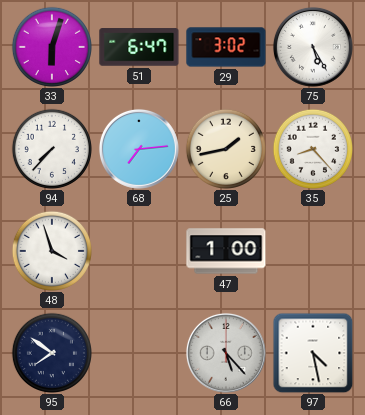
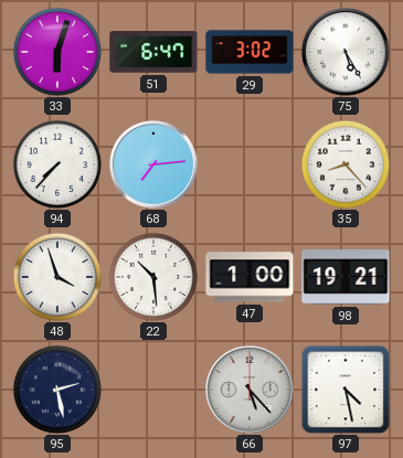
25: 1:43 -> none (226, 149)
22: none -> 10:29 (153, 277)
98: none -> 19:21 (346, 278)
95: 7:51 -> 2:28 (57, 390)
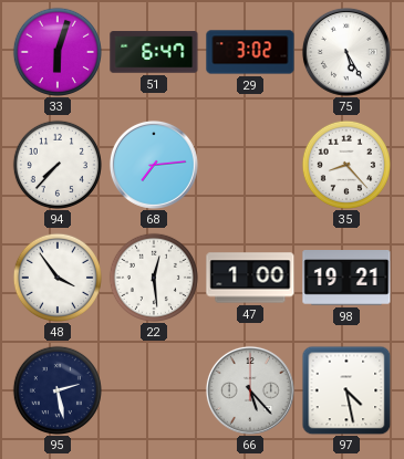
48: 3:57 -> 3:54 (58, 278)
22: 10:29 -> 12:29 (154, 278)
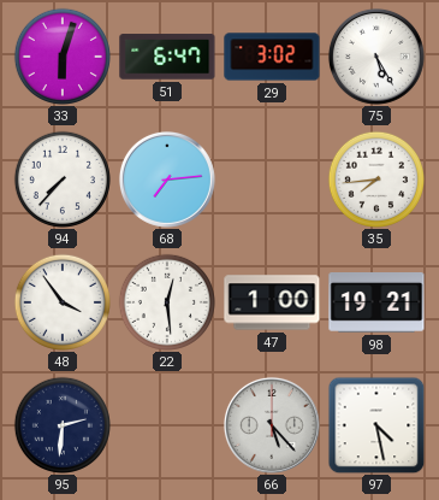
35: 8:23 -> 7:44 (376, 180)
95: 2:28 -> 2:31 (63, 425)
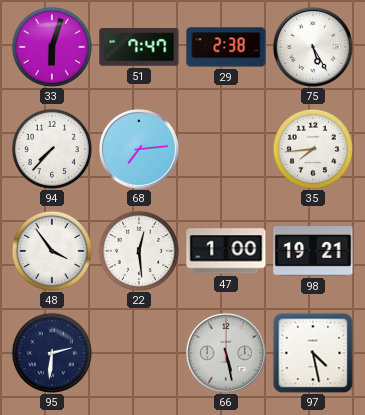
51: 6:47 -> 7:47 (139, 47)
29: 3:02 -> 2:38 (226, 47)
66: 5:23 -> 5:28 (226, 353)
